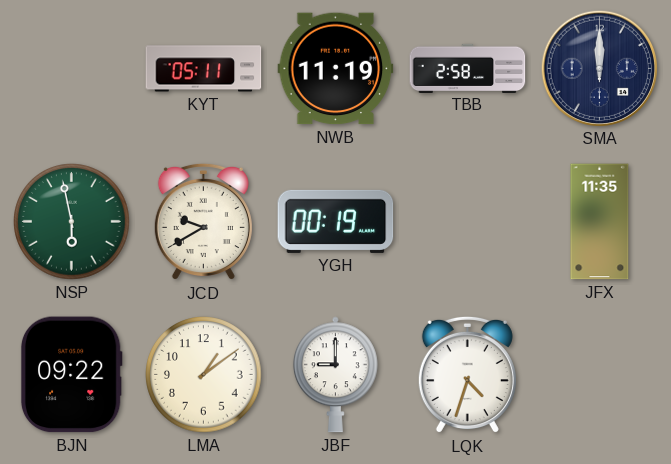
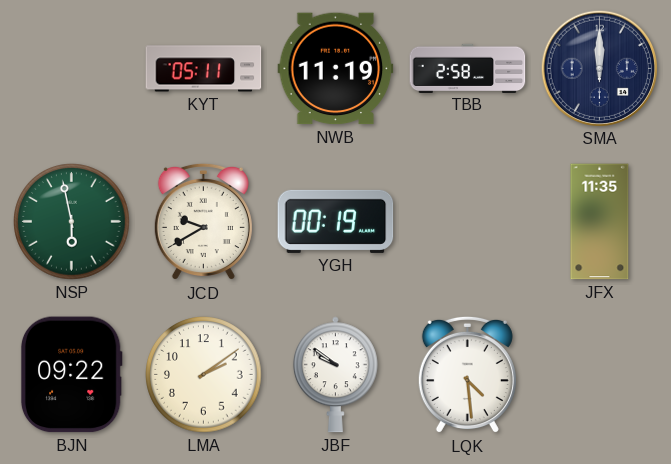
LMA: 1:09 -> 2:09 (204, 375)
JBF: 9:00 -> 9:51 (335, 375)
LQK: 4:33 -> 4:29 (467, 375)
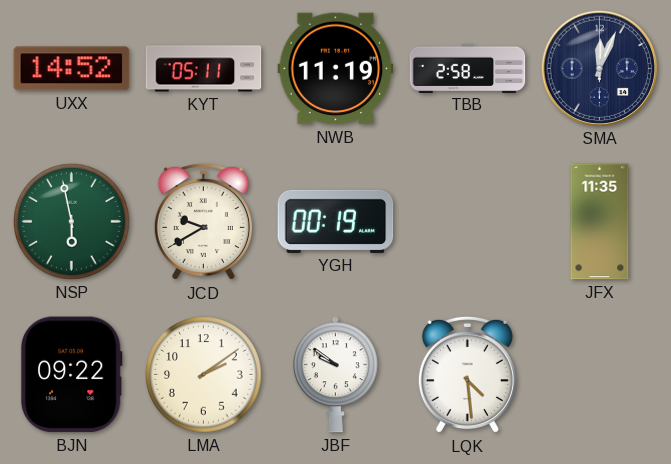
UXX: none -> 14:52 (72, 69)
SMA: 12:00 -> 12:04 (599, 68)
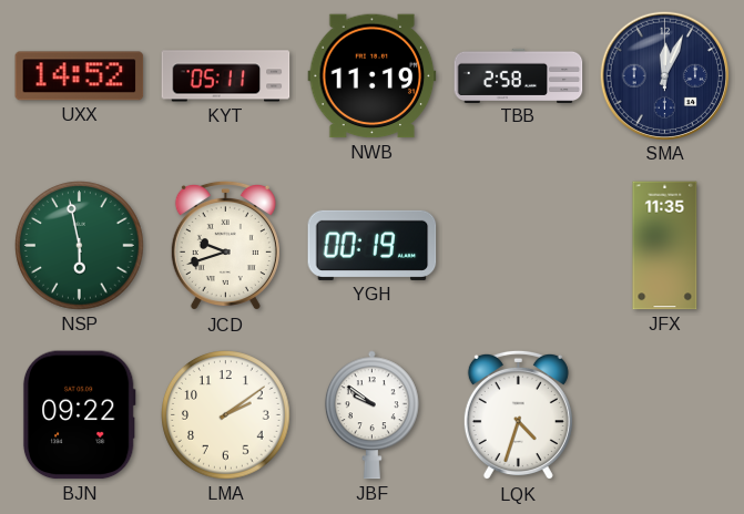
JCD: 9:40 -> 9:42 (225, 246)
LQK: 4:29 -> 4:33 (518, 415)
